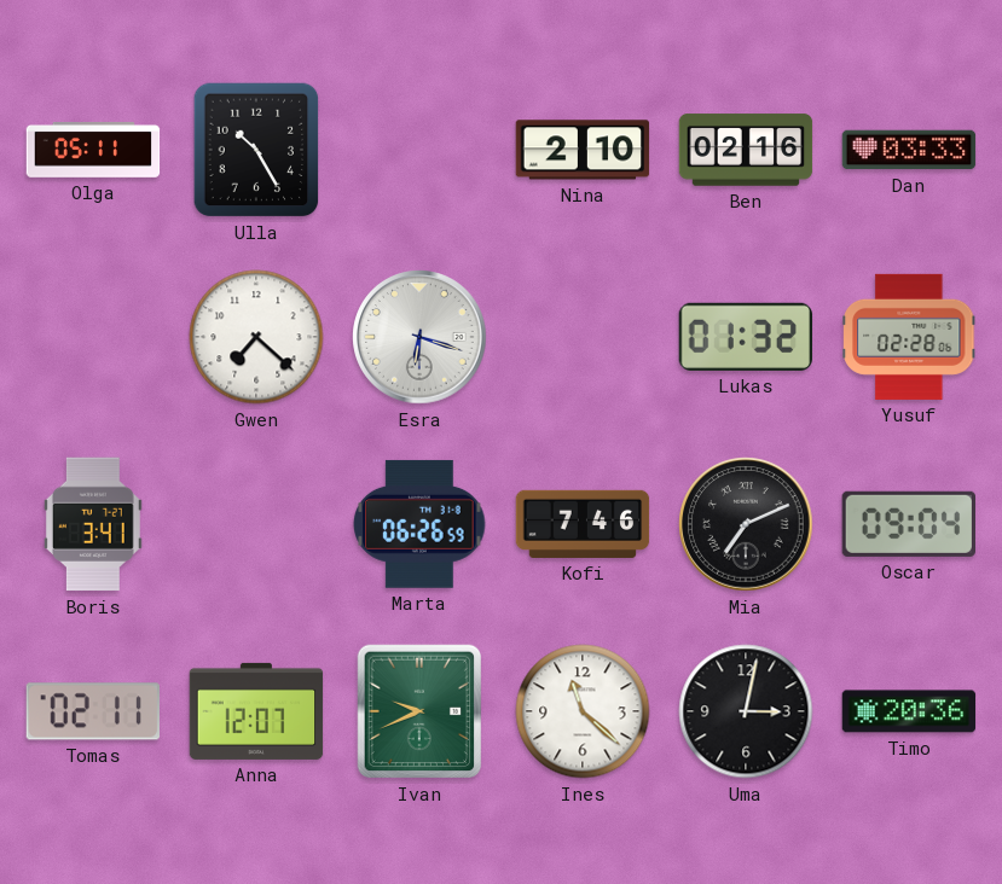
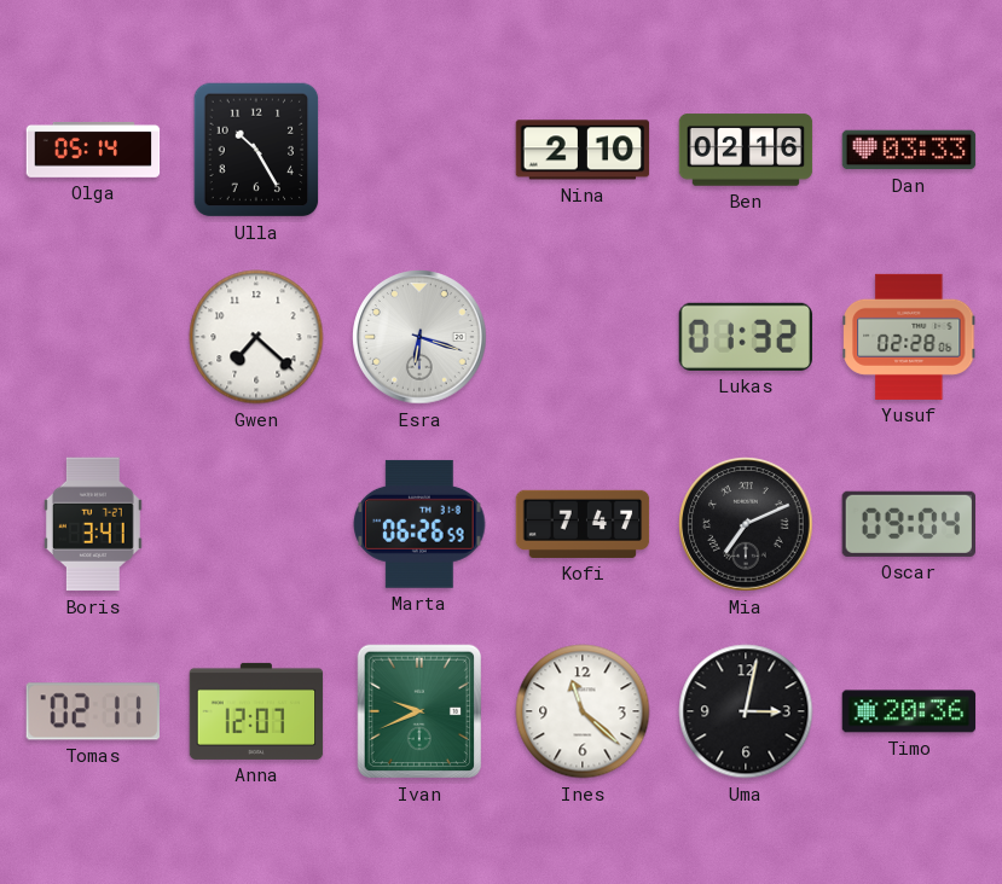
Olga: 05:11 -> 05:14 (93, 151)
Kofi: 7:46 -> 7:47 (583, 524)
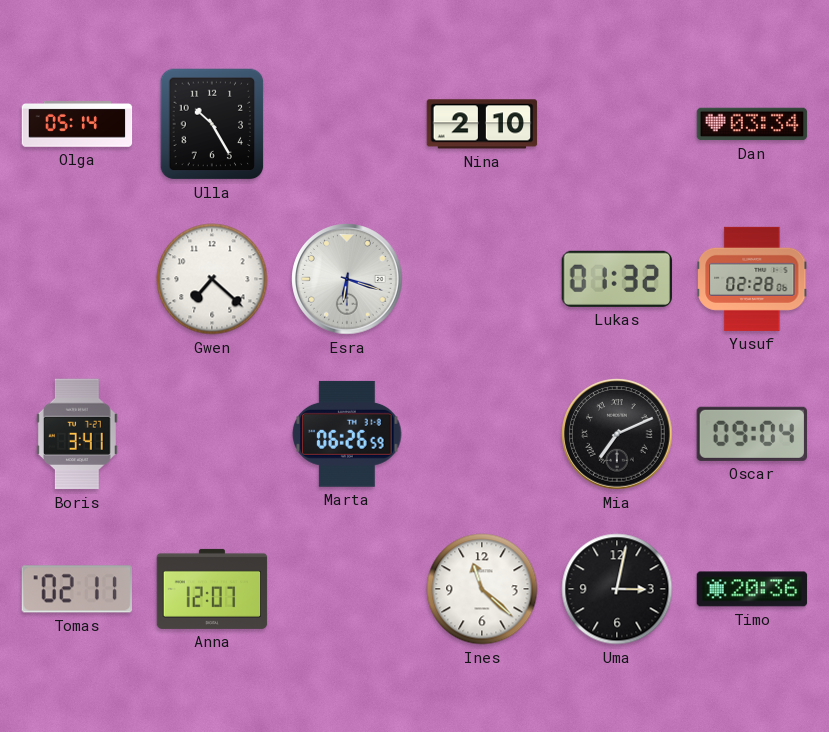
Ben: 02:16 -> none (746, 150)
Dan: 03:33 -> 03:34 (752, 124)
Kofi: 7:47 -> none (583, 524)
Ivan: 9:41 -> none (419, 711)
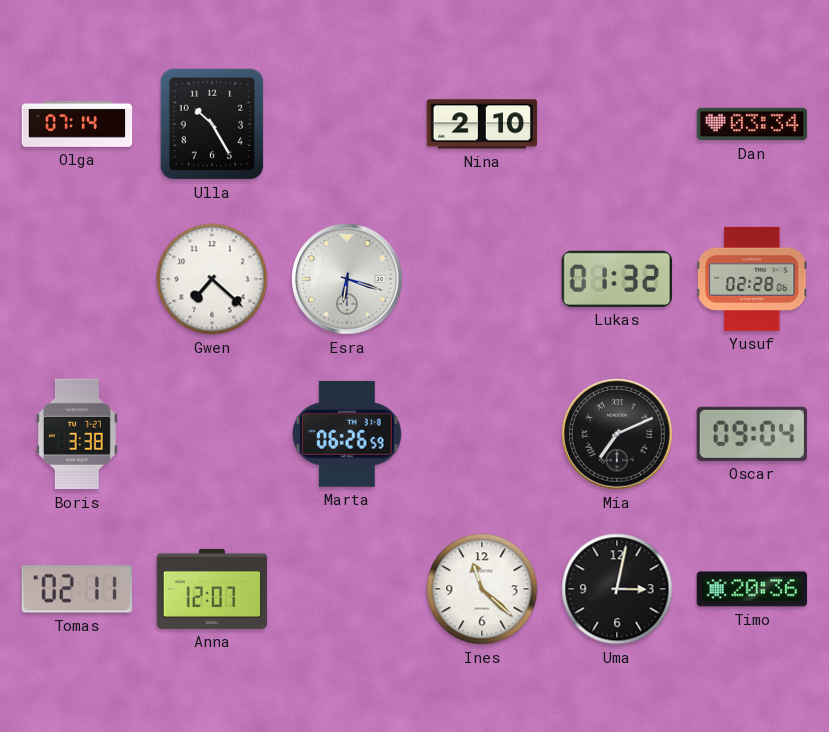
Olga: 05:14 -> 07:14 (77, 125)
Boris: 3:41 -> 3:38 (77, 434)
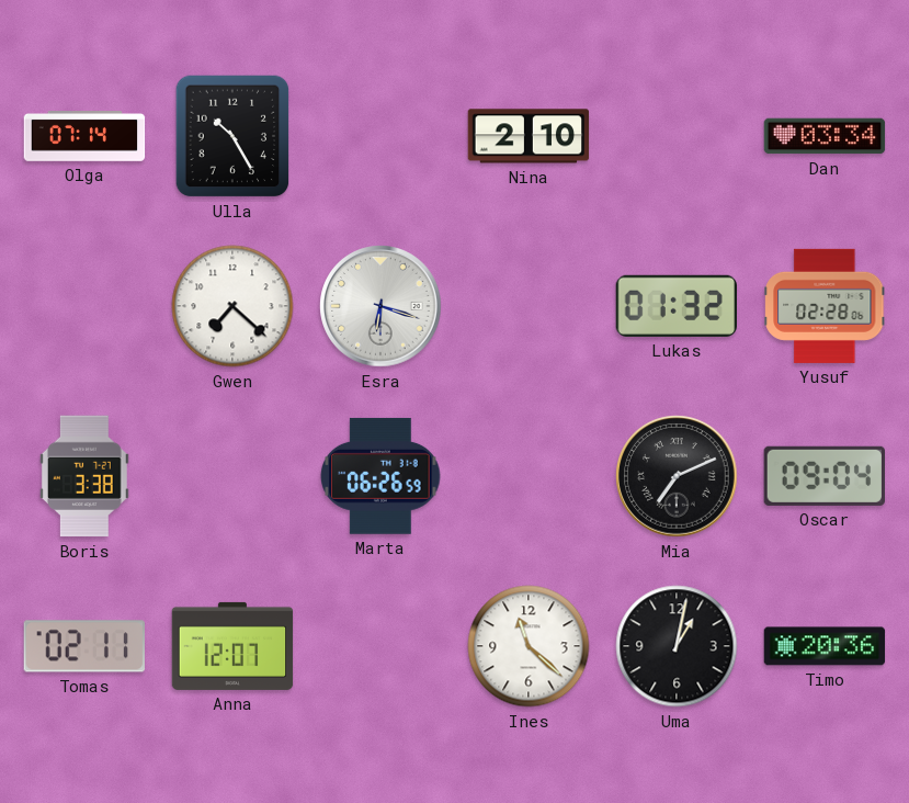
Uma: 3:02 -> 1:02 (677, 646)
